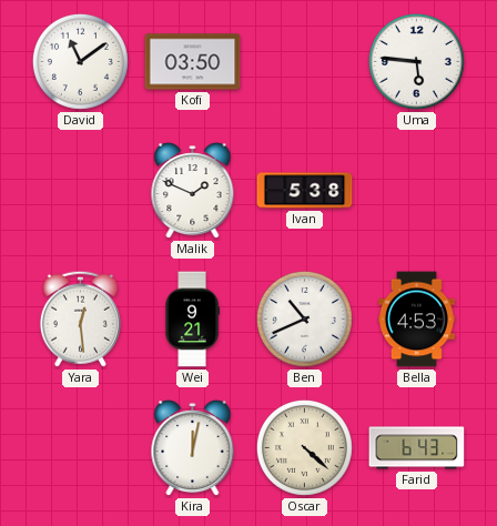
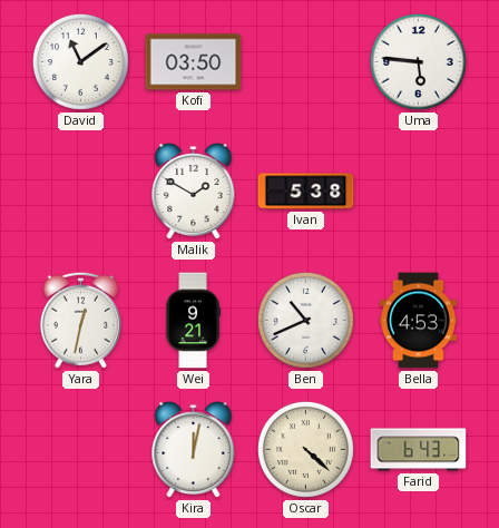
Malik: 1:49 -> 1:50 (194, 192)
Yara: 12:29 -> 12:32 (80, 320)
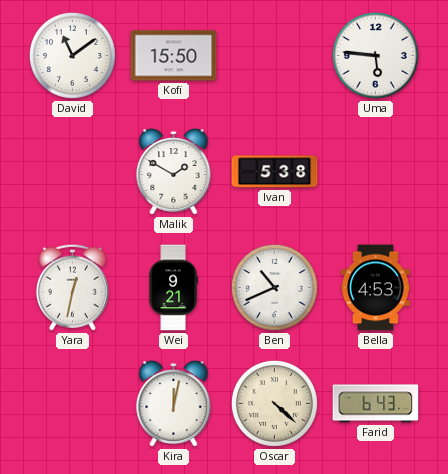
Kofi: 03:50 -> 15:50 (174, 56)
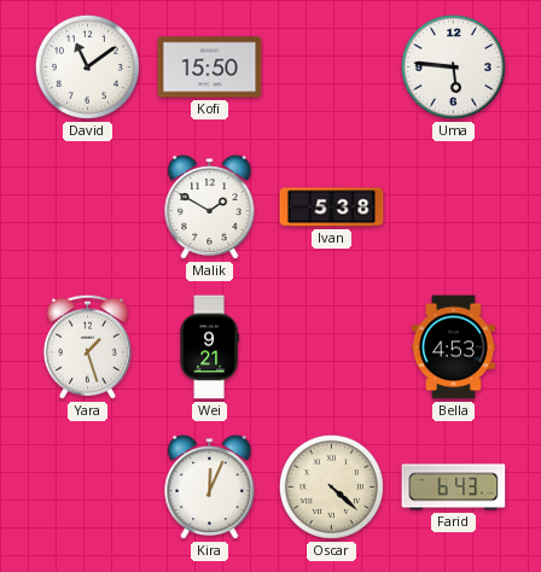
Yara: 12:32 -> 1:27 (87, 346)
Ben: 10:41 -> none (274, 287)
Kira: 12:02 -> 12:04 (210, 488)
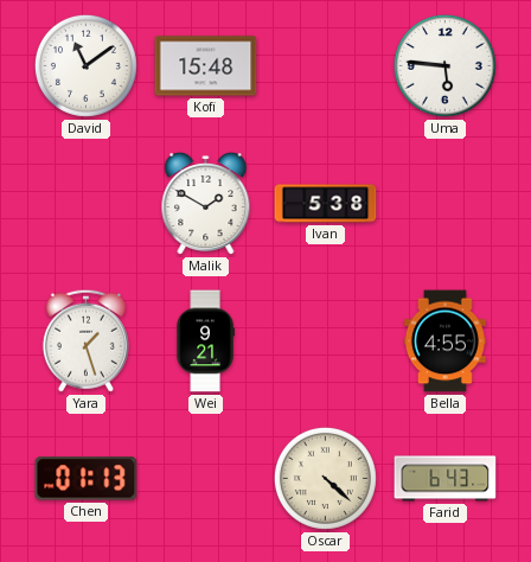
Kofi: 15:50 -> 15:48 (206, 66)
Bella: 4:53 -> 4:55 (444, 341)
Chen: none -> 01:13 (87, 479)
Kira: 12:04 -> none (210, 488)
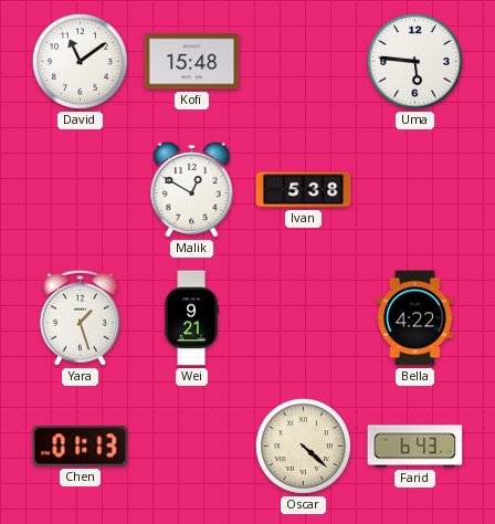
Malik: 1:50 -> 12:50 (192, 190)
Bella: 4:55 -> 4:22 (414, 318)
